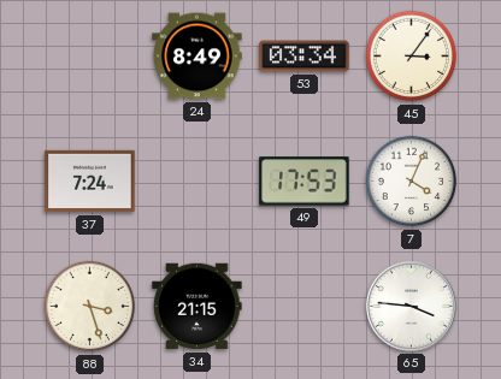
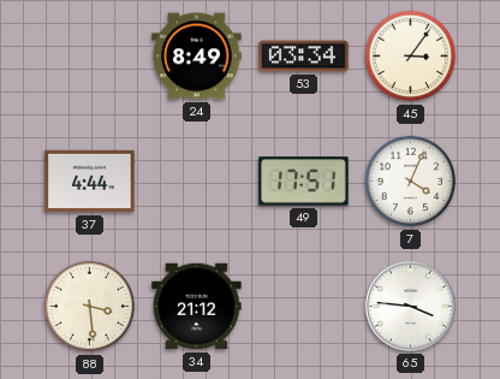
37: 7:24 -> 4:44 (90, 182)
49: 17:53 -> 17:51 (304, 182)
88: 3:27 -> 3:29 (90, 307)
34: 21:15 -> 21:12 (197, 307)
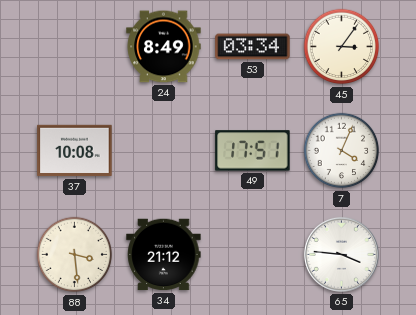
37: 4:44 -> 10:08 (75, 151)
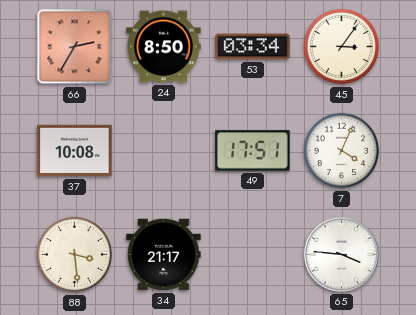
66: none -> 2:35 (75, 47)
24: 8:49 -> 8:50 (164, 47)
34: 21:12 -> 21:17 (164, 255)
